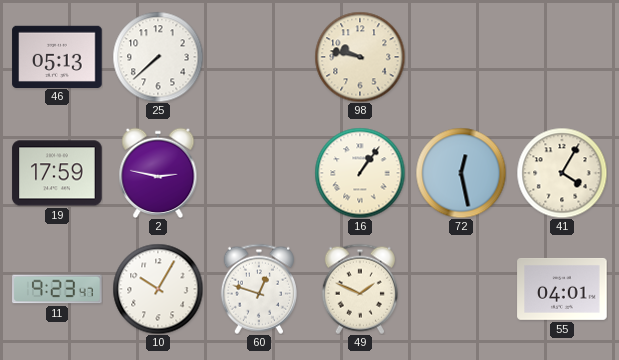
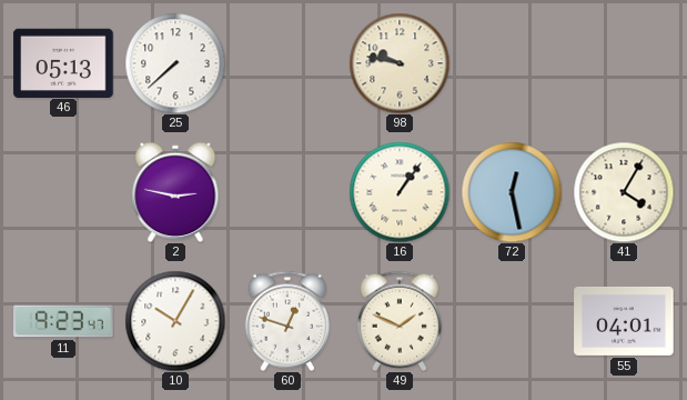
19: 17:59 -> none (57, 173)
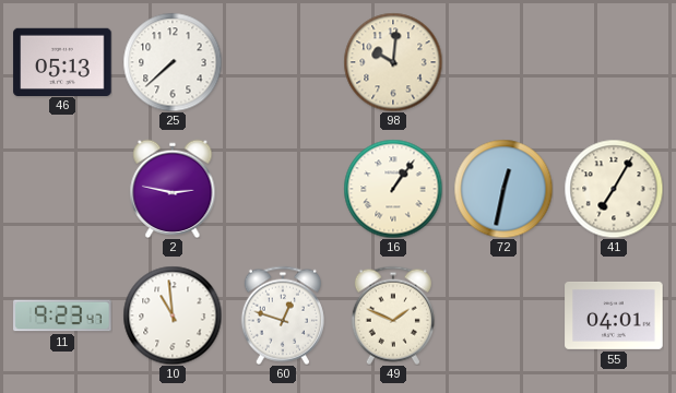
98: 9:47 -> 10:01 (393, 62)
72: 12:28 -> 12:32 (503, 189)
41: 4:05 -> 7:05 (614, 189)
10: 10:05 -> 10:59 (173, 315)
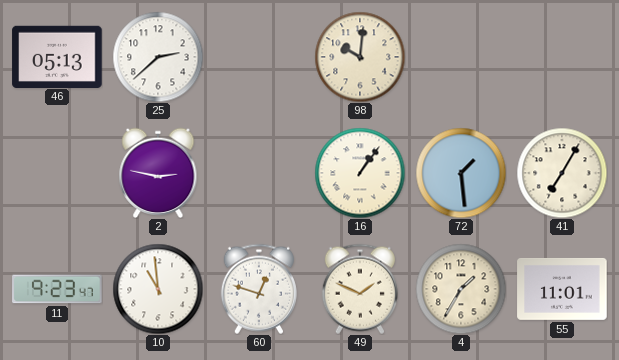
25: 7:38 -> 2:38 (158, 57)
72: 12:32 -> 1:29 (461, 173)
4: none -> 1:35 (461, 289)
55: 04:01 -> 11:01 (562, 289)
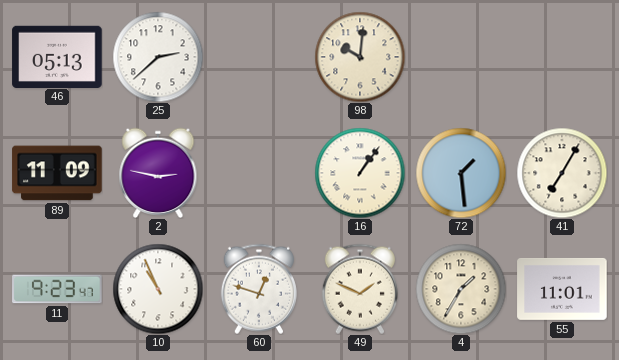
89: none -> 11:09 (57, 173)
10: 10:59 -> 10:56 (158, 289)
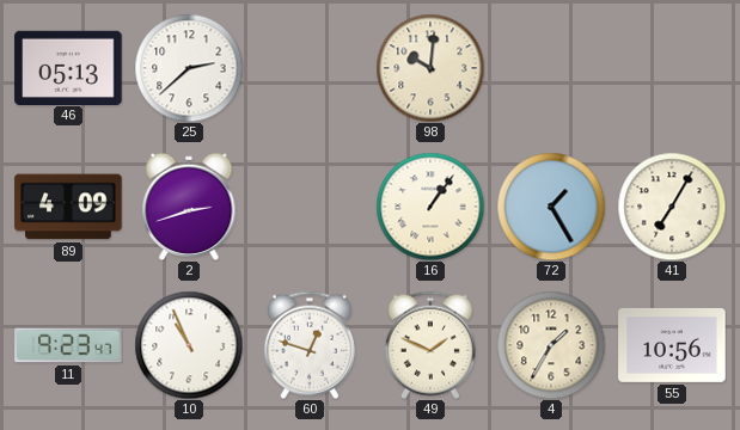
89: 11:09 -> 4:09 (68, 207)
2: 2:47 -> 2:42 (189, 205)
72: 1:29 -> 1:25 (551, 207)
55: 11:01 -> 10:56 (672, 345)
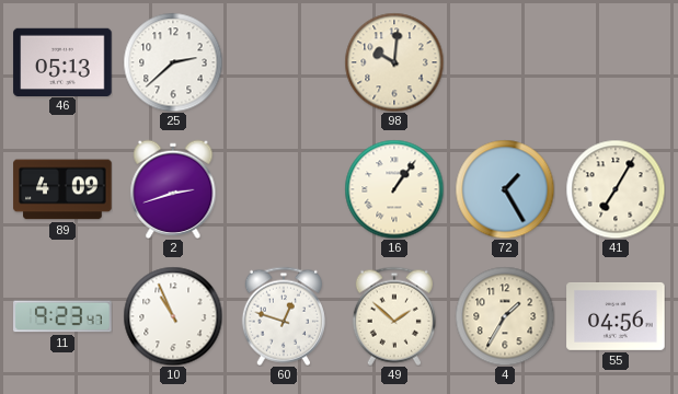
49: 1:49 -> 1:52 (394, 316)
55: 10:56 -> 04:56 (616, 316)
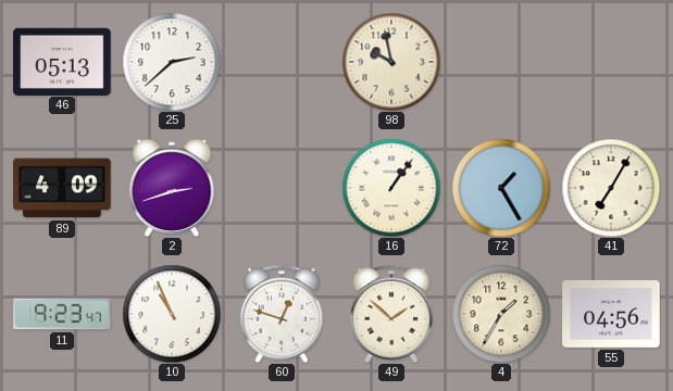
98: 10:01 -> 9:58 (391, 62)
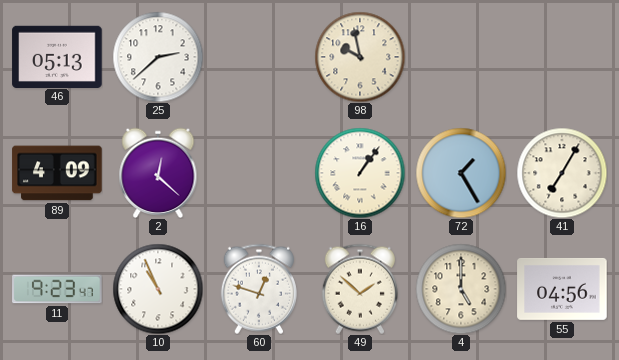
2: 2:42 -> 12:22 (158, 172)
4: 1:35 -> 5:00 (461, 289)
